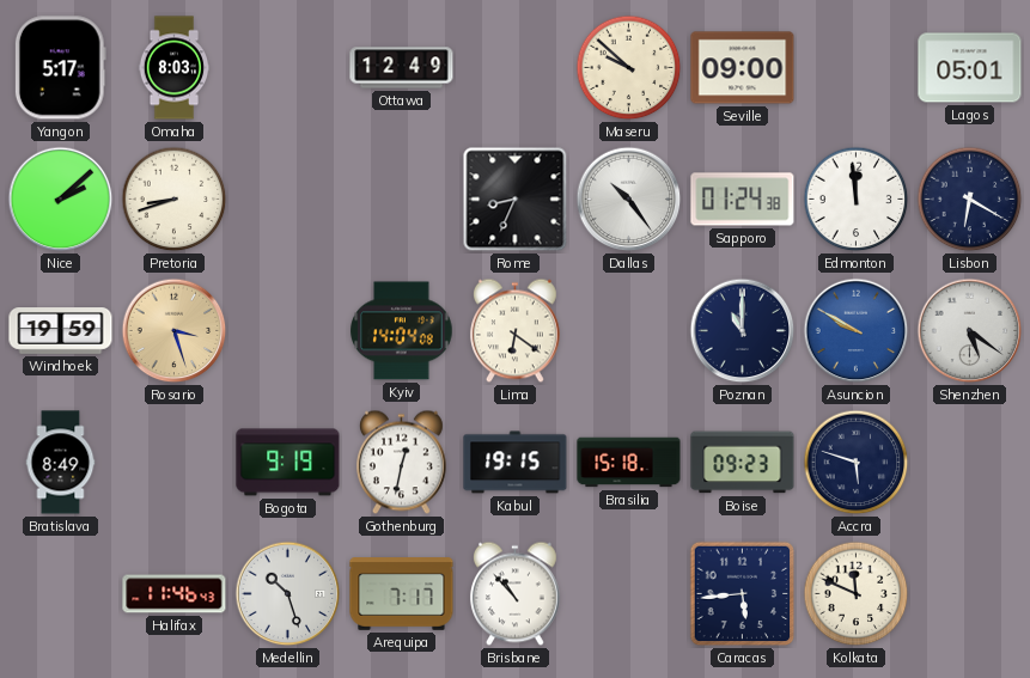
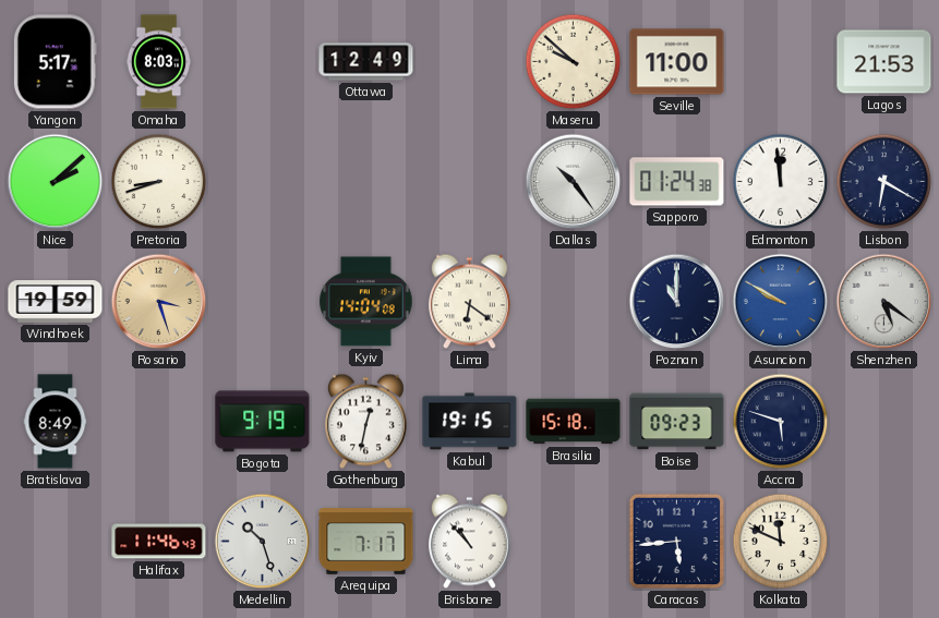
Seville: 09:00 -> 11:00 (677, 62)
Lagos: 05:01 -> 21:53 (884, 62)
Rome: 8:34 -> none (516, 200)
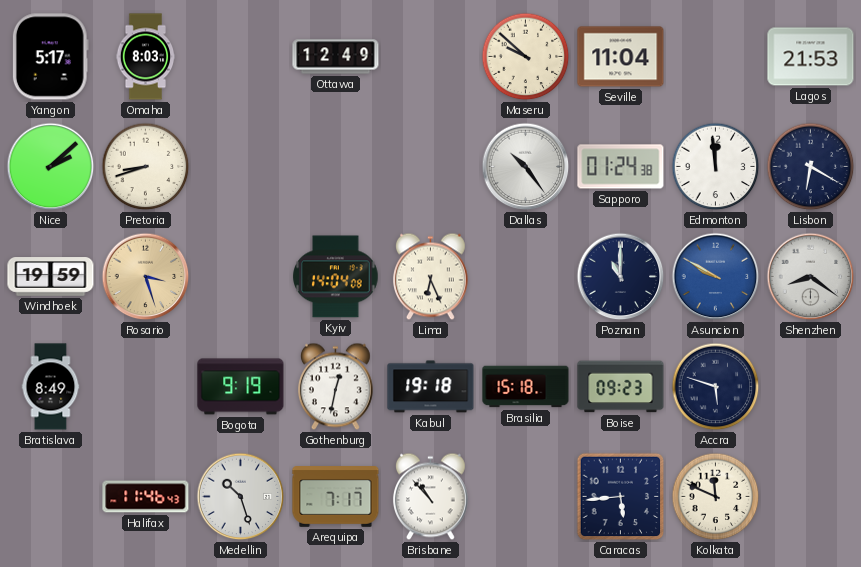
Seville: 11:00 -> 11:04 (621, 57)
Lima: 6:21 -> 6:26 (430, 277)
Shenzhen: 5:21 -> 8:21 (811, 277)
Kabul: 19:15 -> 19:18 (431, 387)
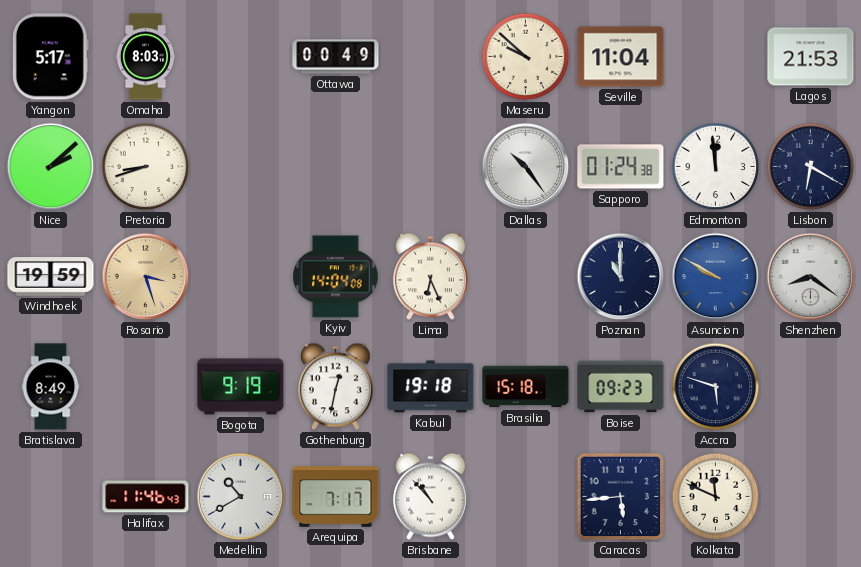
Ottawa: 12:49 -> 00:49 (336, 57)
Medellin: 10:27 -> 10:40 (241, 497)
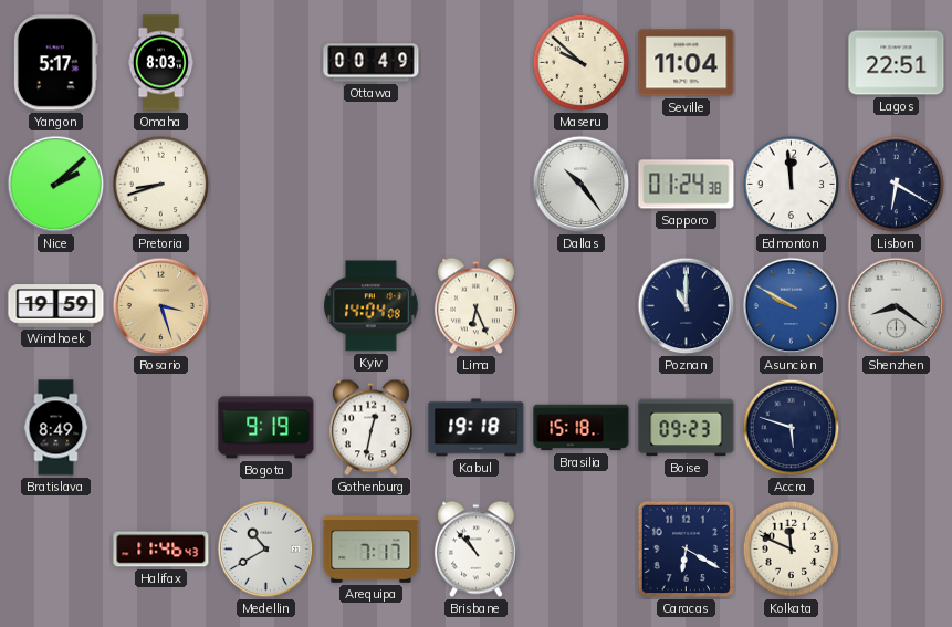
Lagos: 21:53 -> 22:51 (897, 63)
Caracas: 5:44 -> 6:20 (687, 550)
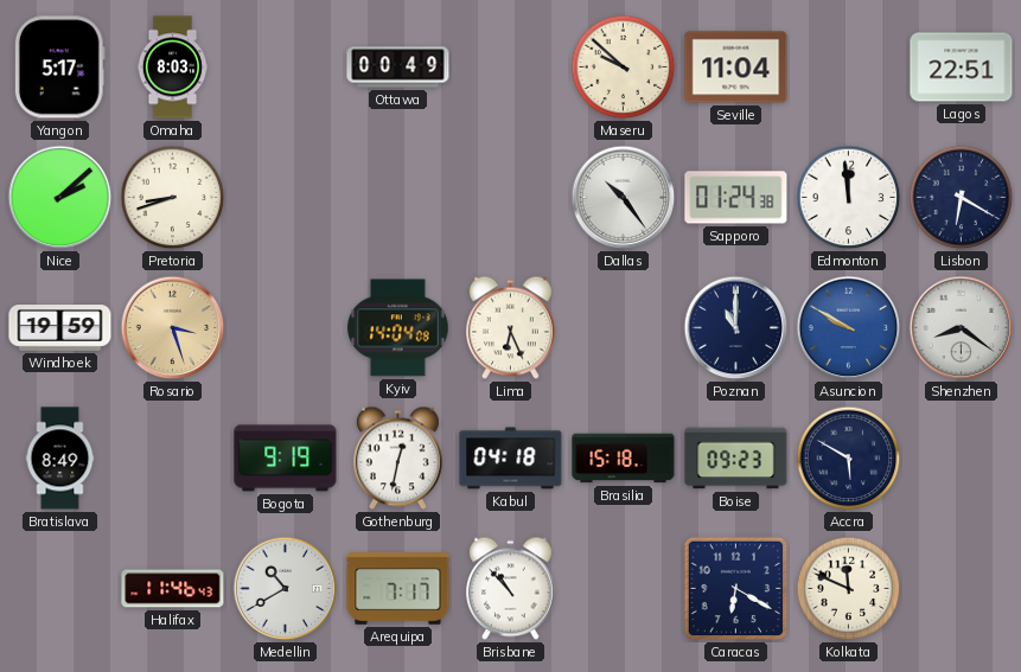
Kabul: 19:18 -> 04:18 (511, 459)
Accra: 5:48 -> 5:50 (849, 459)
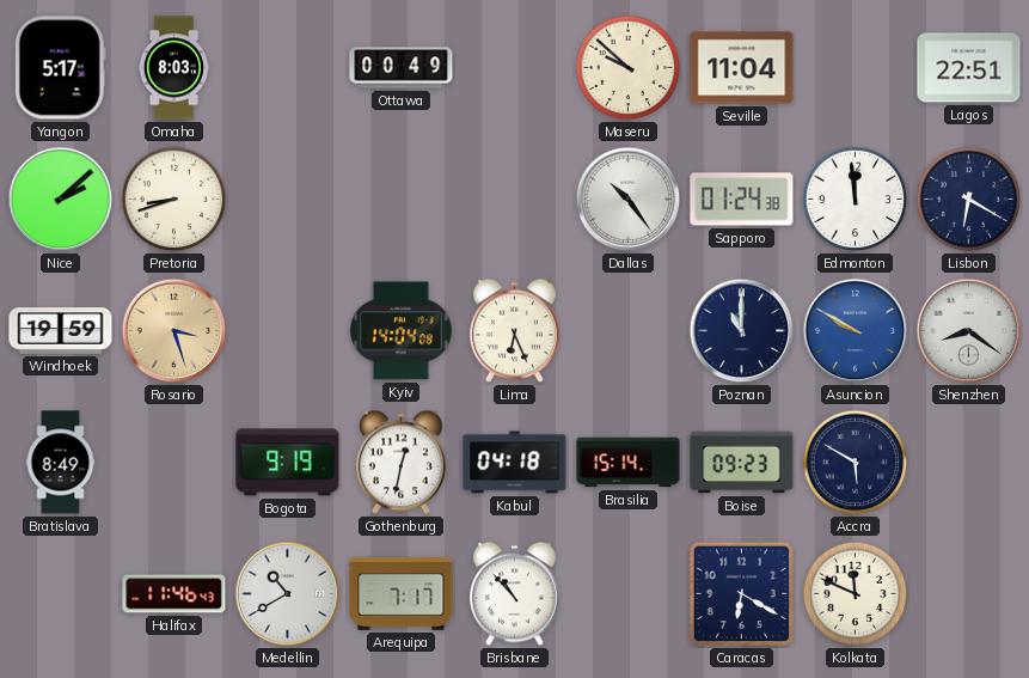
Brasilia: 15:18 -> 15:14 (629, 463)
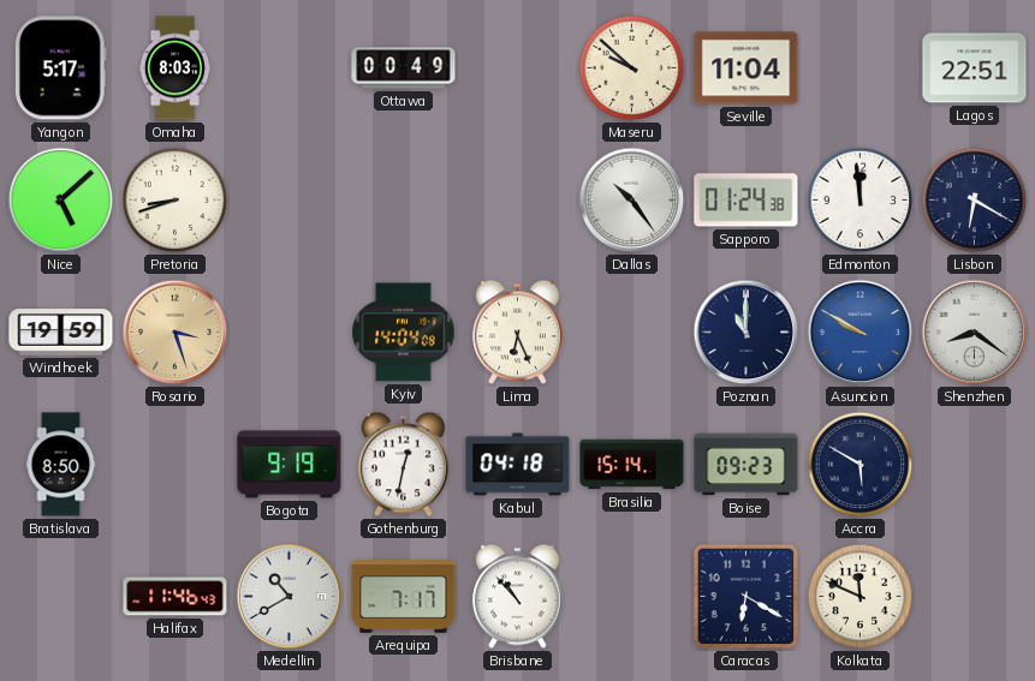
Nice: 2:08 -> 5:08 (61, 201)
Bratislava: 8:49 -> 8:50 (61, 465)
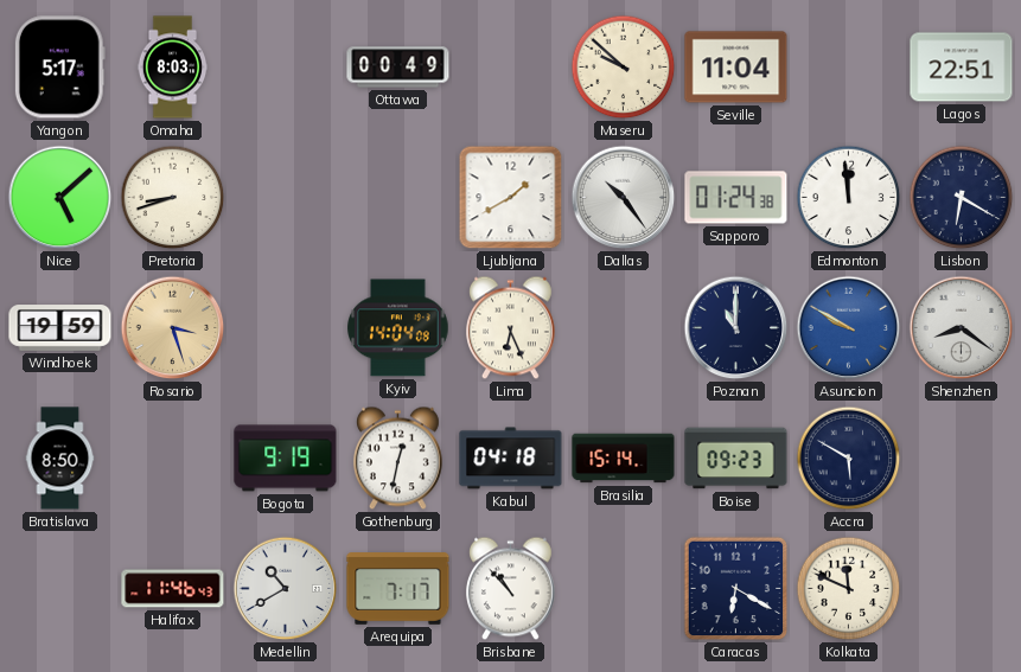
Ljubljana: none -> 1:40 (511, 198)
